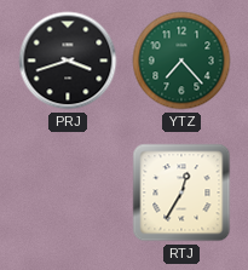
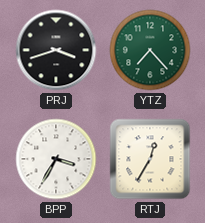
BPP: none -> 3:35 (56, 159)
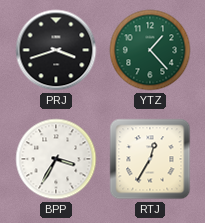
YTZ: 7:23 -> 1:23 (150, 50)
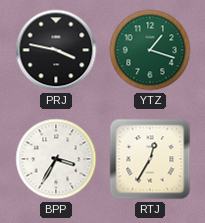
PRJ: 3:42 -> 3:47 (56, 50)
YTZ: 1:23 -> 1:18 (150, 50)
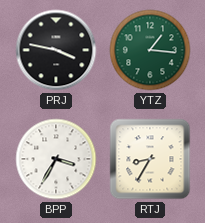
YTZ: 1:18 -> 1:16 (150, 50)
RTJ: 12:35 -> 8:35 (150, 159)
